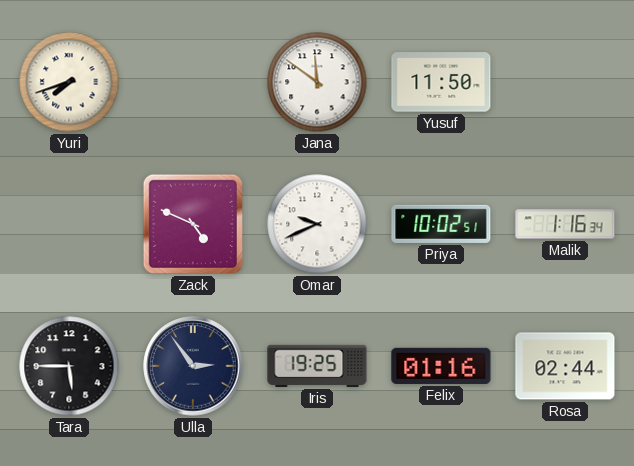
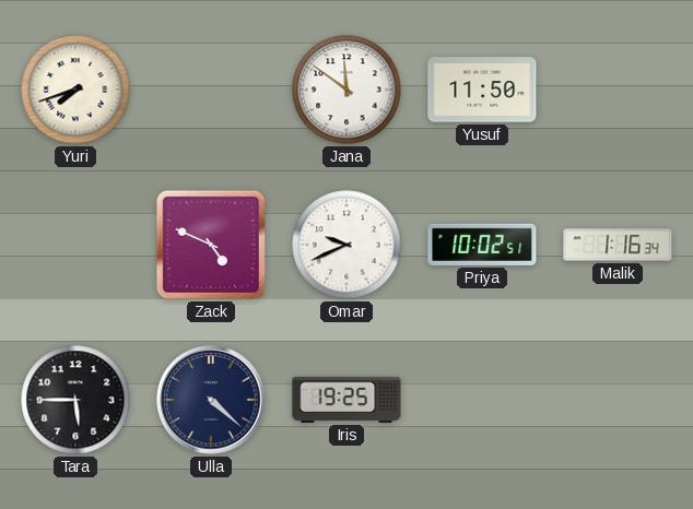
Ulla: 2:54 -> 4:22 (211, 400)
Felix: 01:16 -> none (441, 366)
Rosa: 02:44 -> none (565, 366)
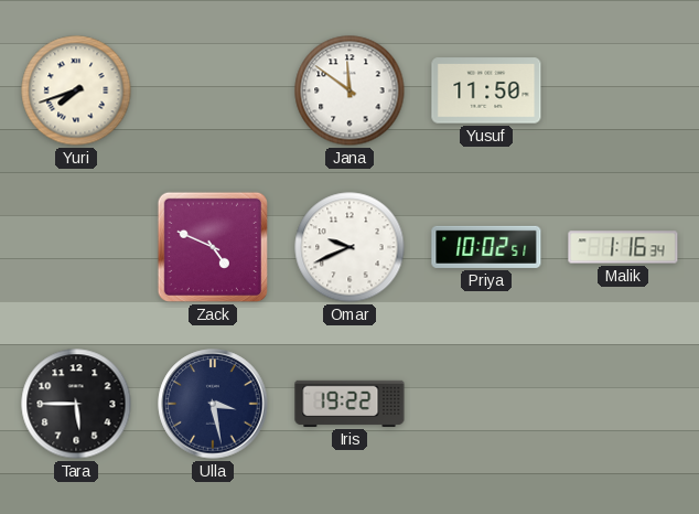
Ulla: 4:22 -> 3:28 (213, 404)
Iris: 19:25 -> 19:22 (349, 404)
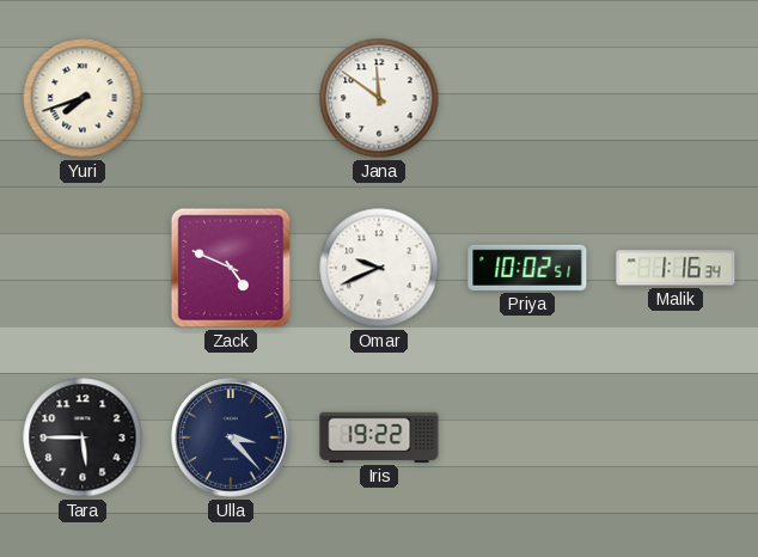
Yusuf: 11:50 -> none (486, 90)
Ulla: 3:28 -> 3:23 (231, 437)
